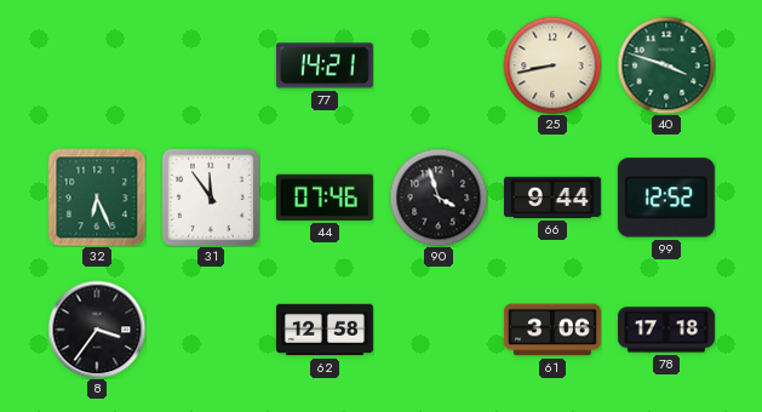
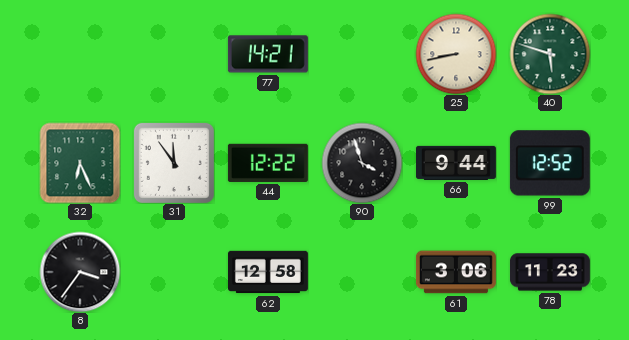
40: 3:48 -> 5:48 (550, 54)
44: 07:46 -> 12:22 (268, 163)
78: 17:18 -> 11:23 (550, 272)
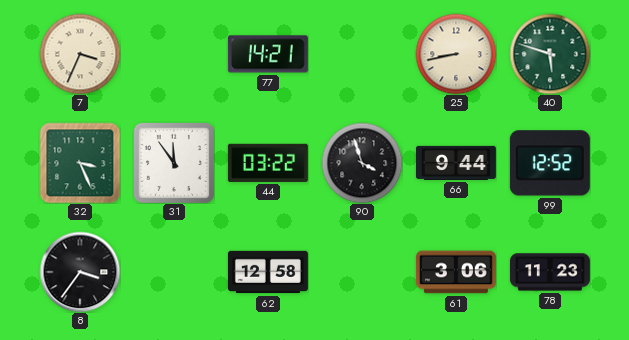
7: none -> 3:34 (80, 54)
32: 6:26 -> 3:26 (80, 163)
44: 12:22 -> 03:22 (268, 163)
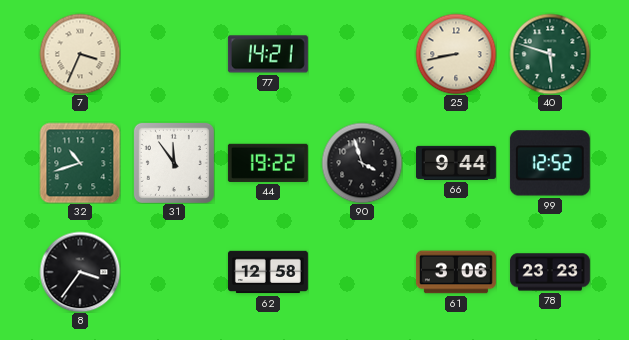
32: 3:26 -> 10:42 (80, 163)
44: 03:22 -> 19:22 (268, 163)
78: 11:23 -> 23:23 (550, 272)
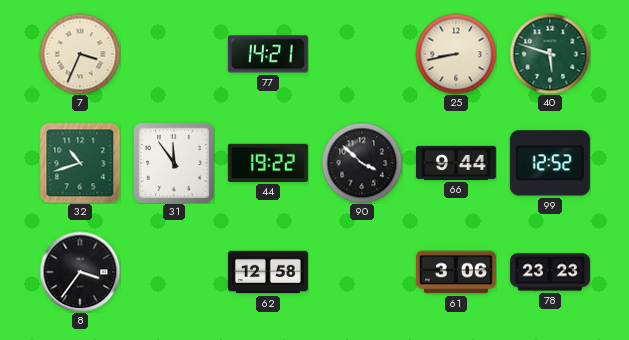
90: 3:57 -> 3:52 (362, 163)
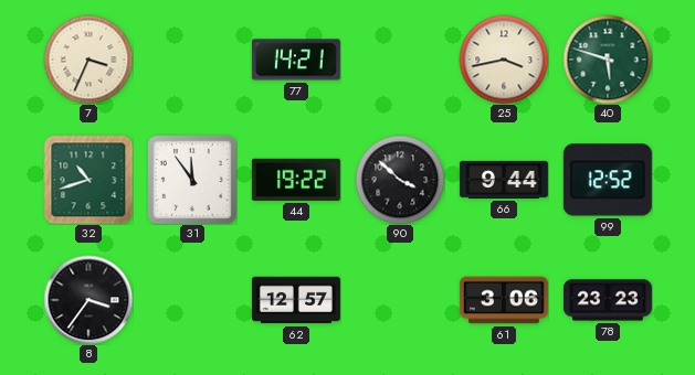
25: 8:43 -> 3:43 (504, 60)
62: 12:58 -> 12:57 (296, 300)
